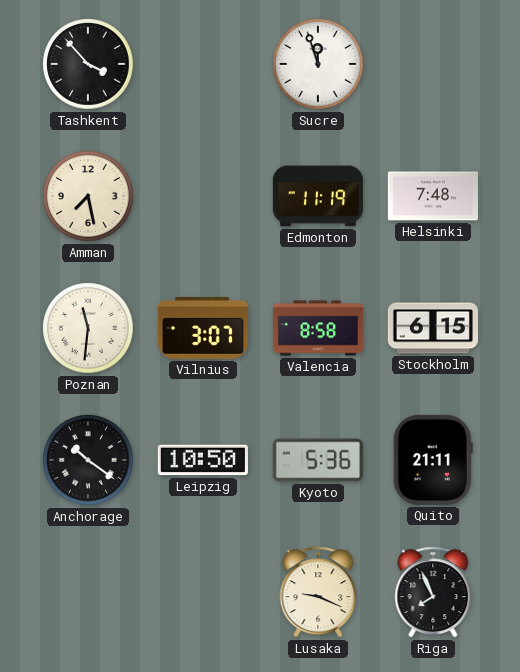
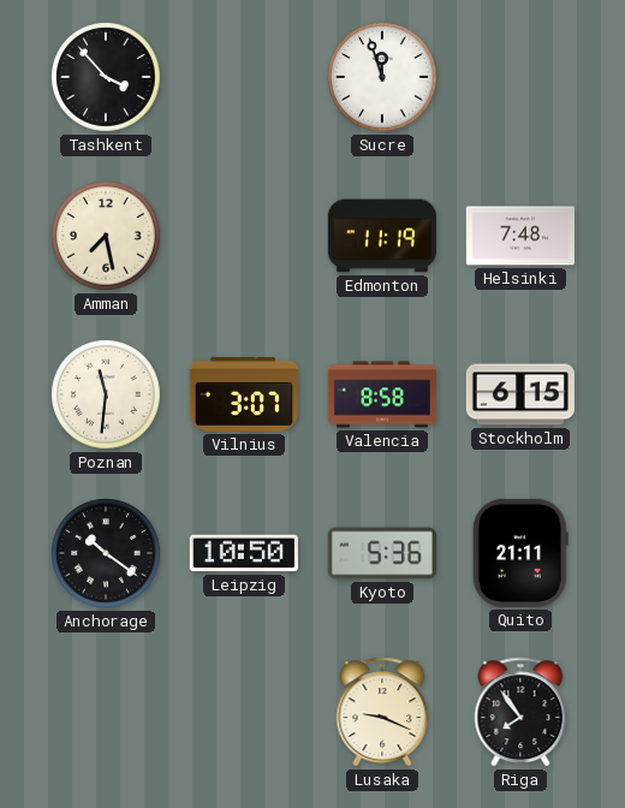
Riga: 7:56 -> 7:54 (520, 712)
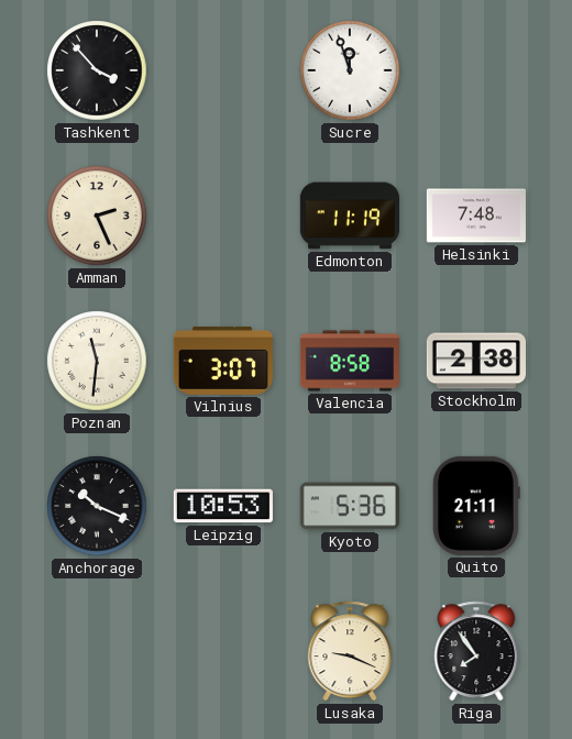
Amman: 7:28 -> 2:26 (97, 216)
Stockholm: 6:15 -> 2:38 (476, 361)
Anchorage: 10:21 -> 10:19 (97, 506)
Leipzig: 10:50 -> 10:53 (223, 506)
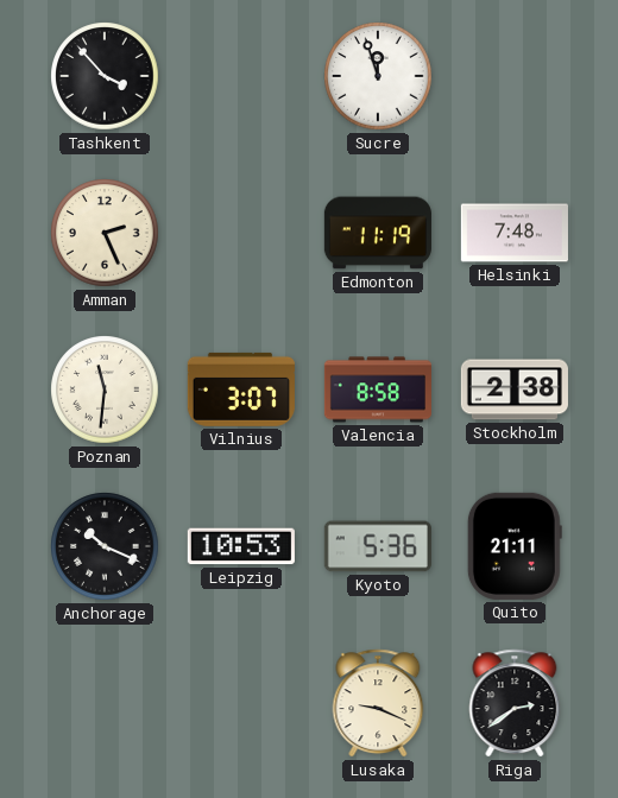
Riga: 7:54 -> 2:39 (515, 703)
